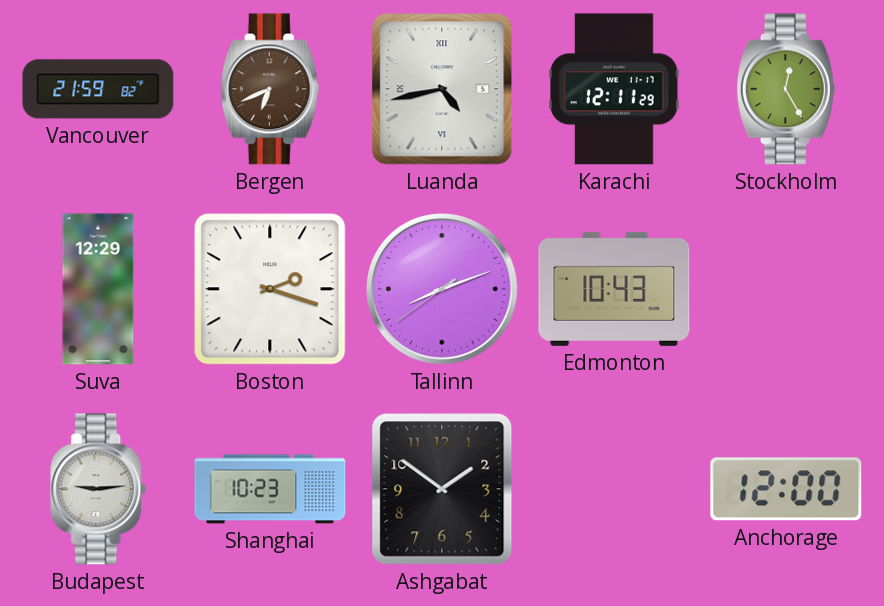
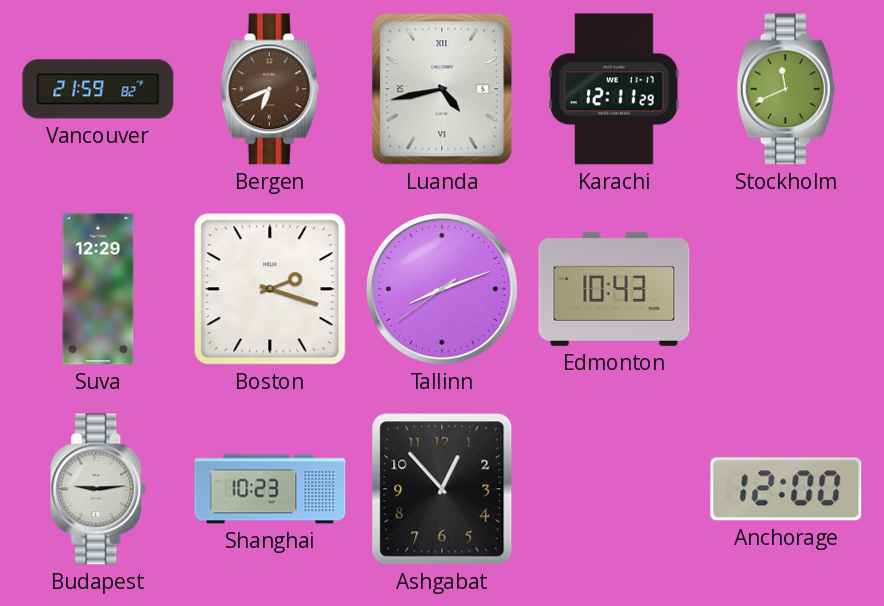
Stockholm: 12:25 -> 11:41 (786, 89)
Ashgabat: 1:51 -> 12:53 (442, 489)
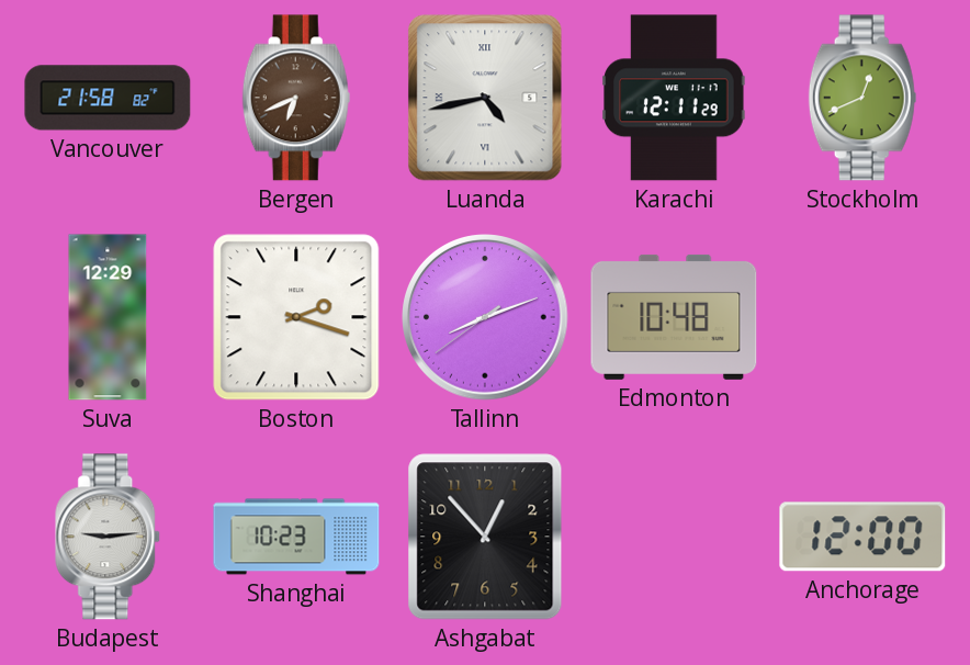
Vancouver: 21:59 -> 21:58 (108, 98)
Stockholm: 11:41 -> 12:41 (862, 98)
Edmonton: 10:43 -> 10:48 (674, 317)
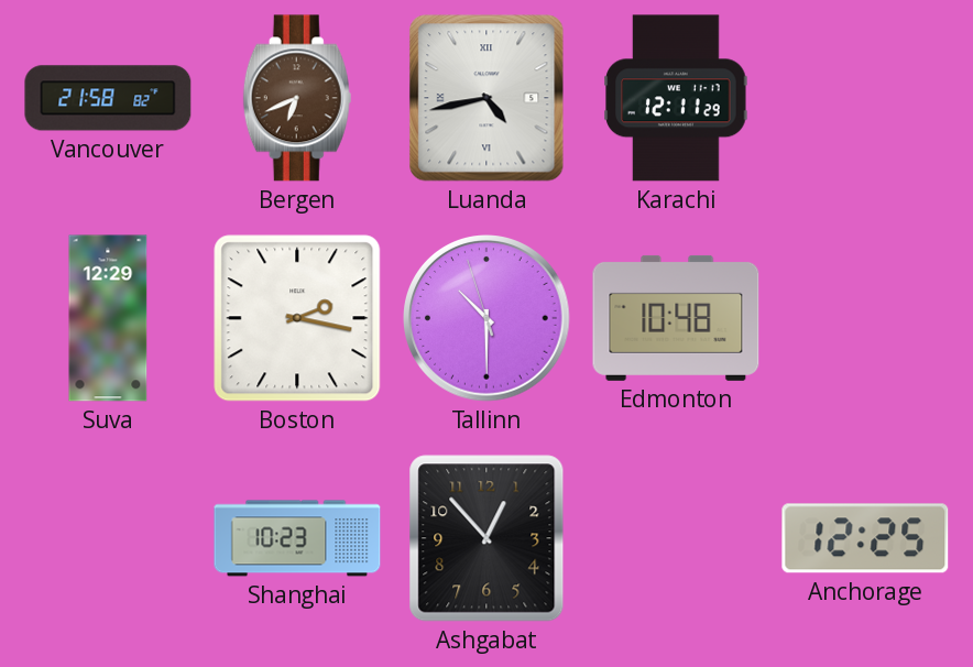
Stockholm: 12:41 -> none (862, 98)
Boston: 2:18 -> 2:17 (297, 318)
Tallinn: 8:11 -> 10:29 (487, 318)
Budapest: 9:14 -> none (109, 537)
Anchorage: 12:00 -> 12:25 (865, 538)
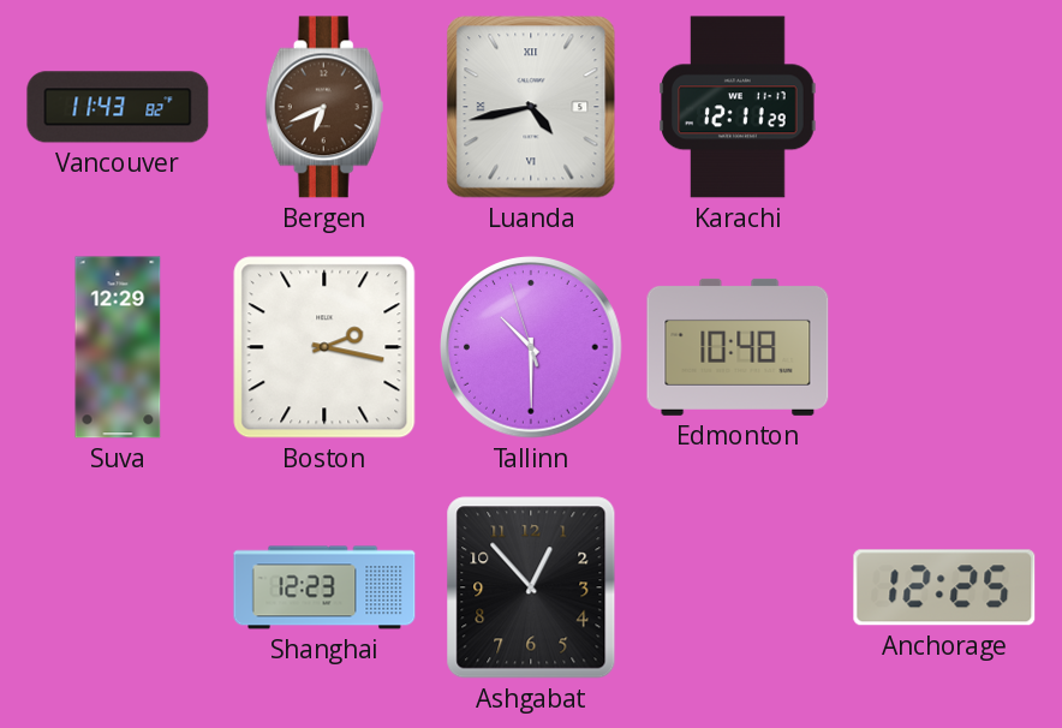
Vancouver: 21:58 -> 11:43 (118, 107)
Shanghai: 10:23 -> 12:23 (324, 587)
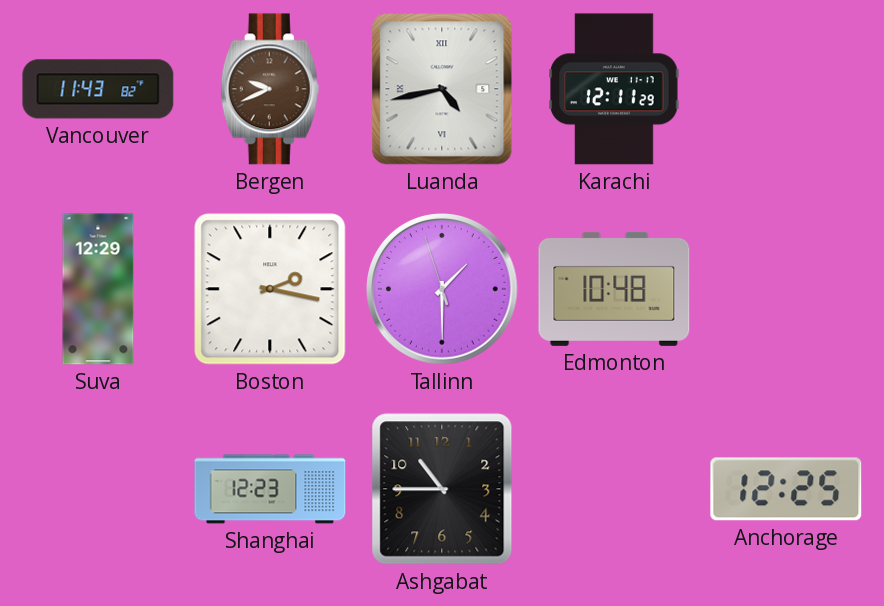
Bergen: 6:41 -> 9:41 (270, 89)
Tallinn: 10:29 -> 1:29 (442, 289)
Ashgabat: 12:53 -> 10:45 (442, 489)
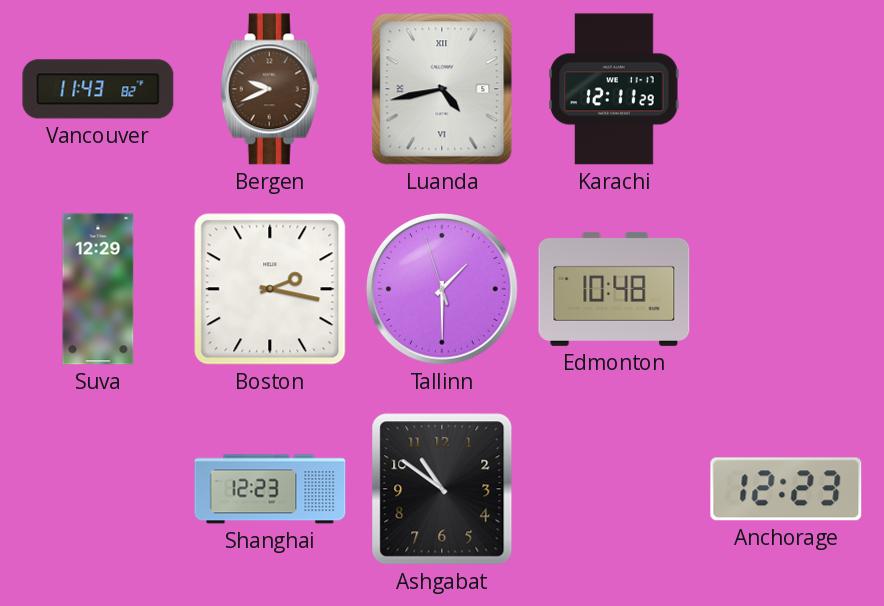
Ashgabat: 10:45 -> 10:51 (442, 489)
Anchorage: 12:25 -> 12:23 (786, 489)
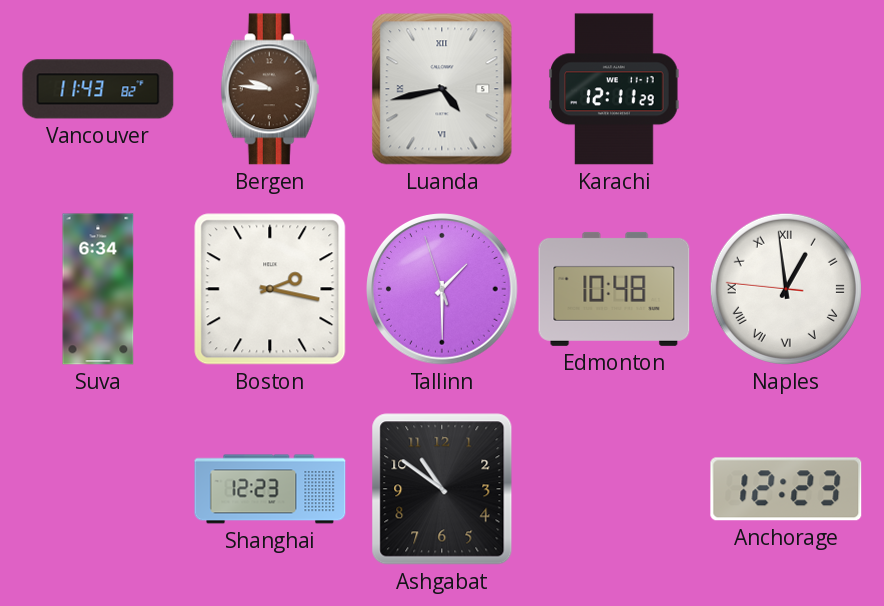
Bergen: 9:41 -> 9:46 (270, 89)
Suva: 12:29 -> 6:34 (98, 289)
Naples: none -> 12:58 (786, 289)
